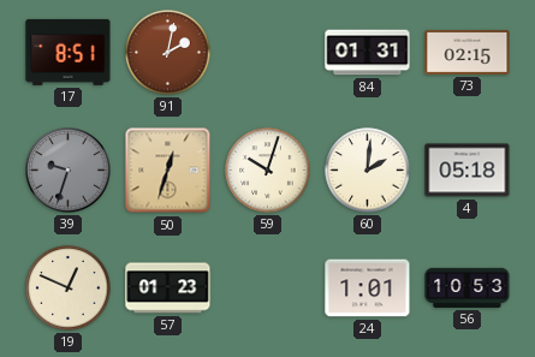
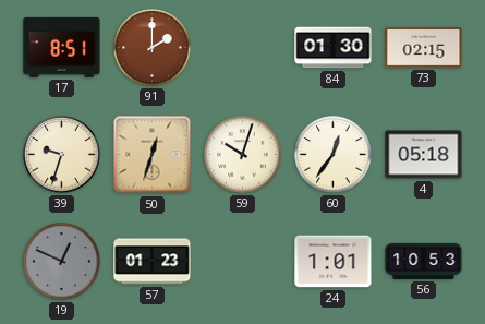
91: 2:02 -> 2:00 (153, 48)
84: 01:31 -> 01:30 (334, 48)
39 dial: grey -> cream (62, 155)
60: 2:01 -> 12:36 (334, 155)
19 dial: cream -> grey (62, 262)
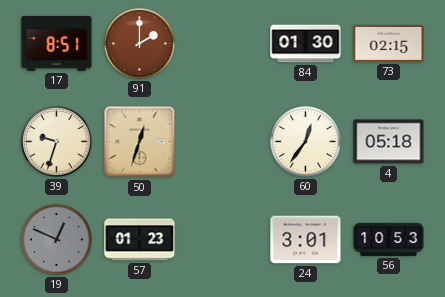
59: 10:03 -> none (243, 155)
24: 1:01 -> 3:01 (306, 240)
